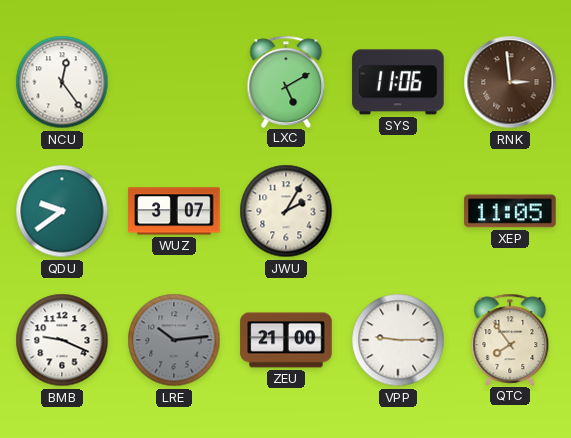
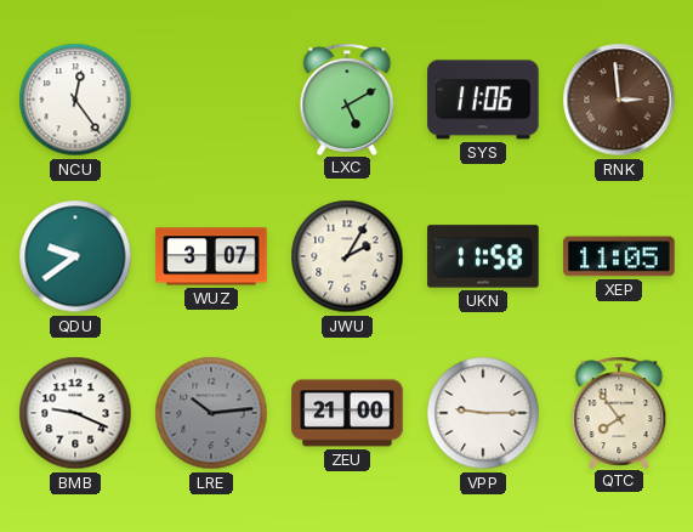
UKN: none -> 11:58 (483, 256)
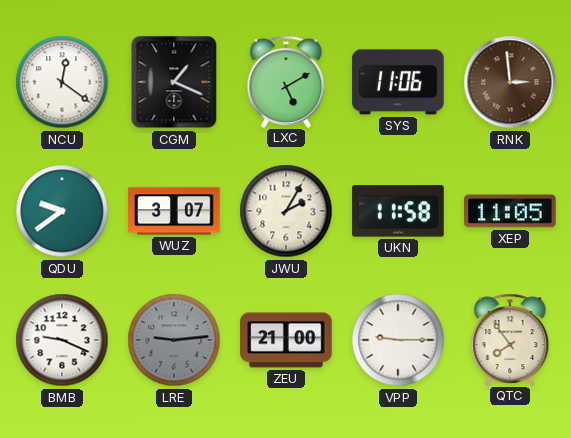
NCU: 12:24 -> 12:21 (62, 82)
CGM: none -> 1:19 (174, 82)
LRE: 10:14 -> 9:14 (174, 340)
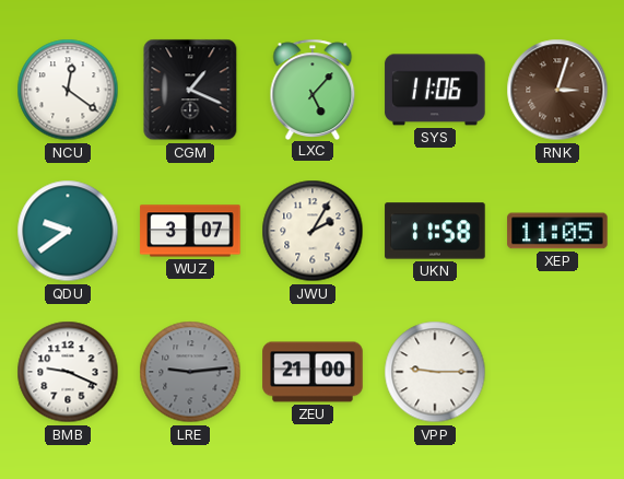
LXC: 5:10 -> 5:07 (313, 89)
RNK: 2:59 -> 3:03 (557, 90)
QTC: 7:54 -> none (510, 339)
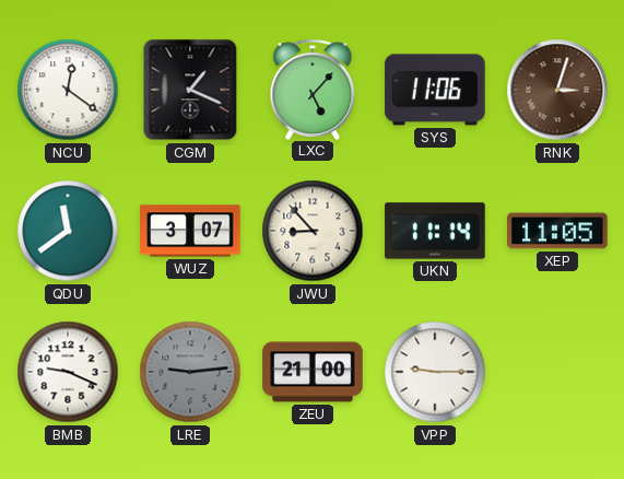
QDU: 9:39 -> 11:39 (68, 231)
JWU: 2:05 -> 8:53 (313, 231)
UKN: 11:58 -> 11:14 (435, 231)
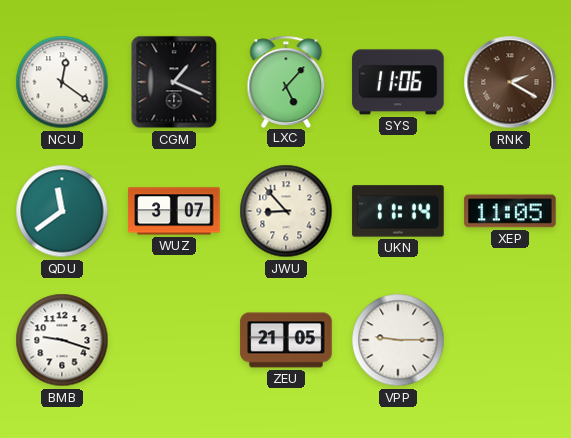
RNK: 3:03 -> 2:20 (510, 82)
BMB: 9:19 -> 9:18 (62, 340)
LRE: 9:14 -> none (190, 372)
ZEU: 21:00 -> 21:05 (286, 340)
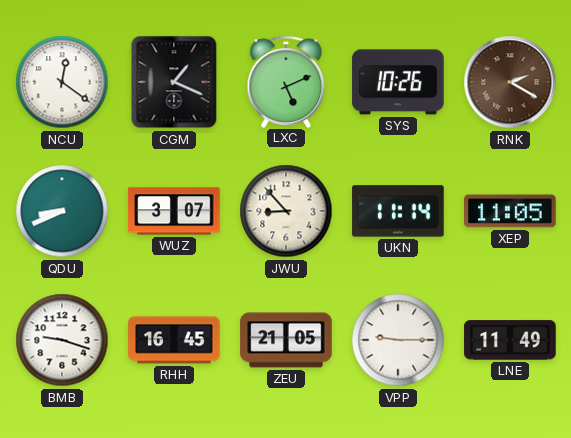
LXC: 5:07 -> 5:11 (286, 81)
SYS: 11:06 -> 10:26 (398, 82)
QDU: 11:39 -> 8:41 (62, 211)
RHH: none -> 16:45 (174, 340)
LNE: none -> 11:49 (510, 340)
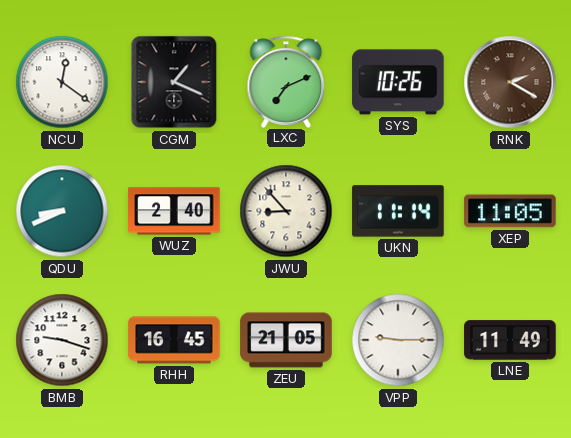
LXC: 5:11 -> 7:11 (286, 81)
WUZ: 3:07 -> 2:40 (174, 211)
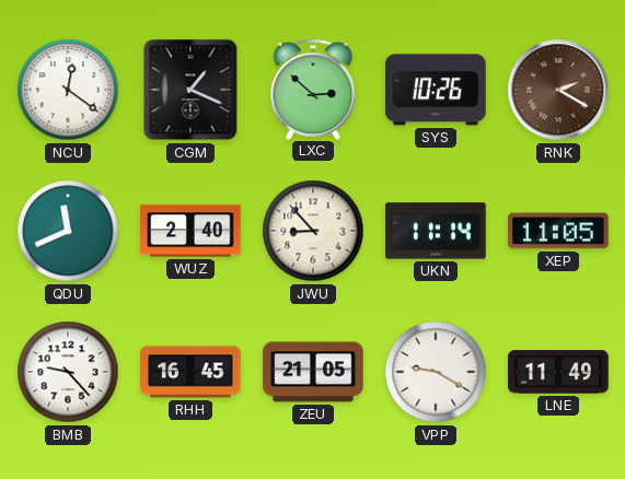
LXC: 7:11 -> 2:52 (313, 89)
QDU: 8:41 -> 11:41 (68, 231)
BMB: 9:18 -> 9:23 (68, 372)
VPP: 9:15 -> 9:20 (436, 372)
